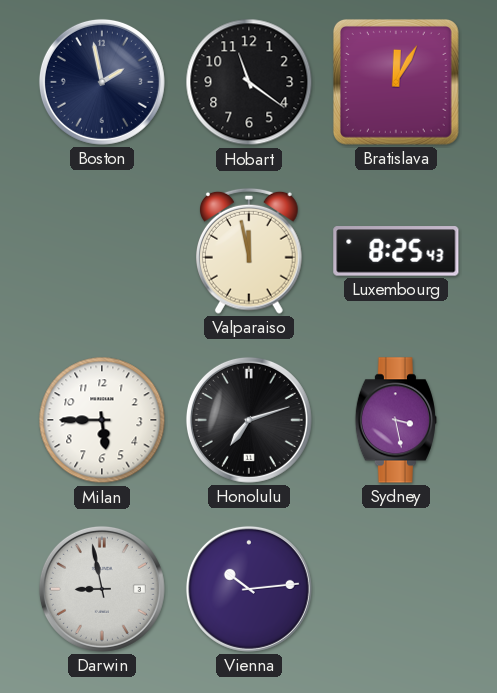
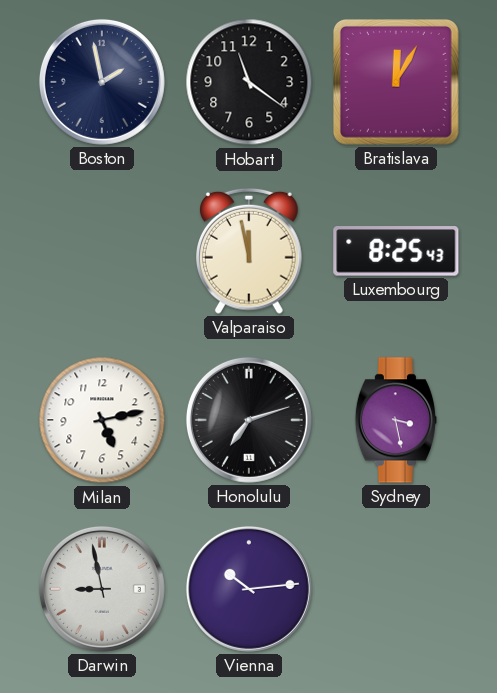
Milan: 5:45 -> 5:13 (102, 420)
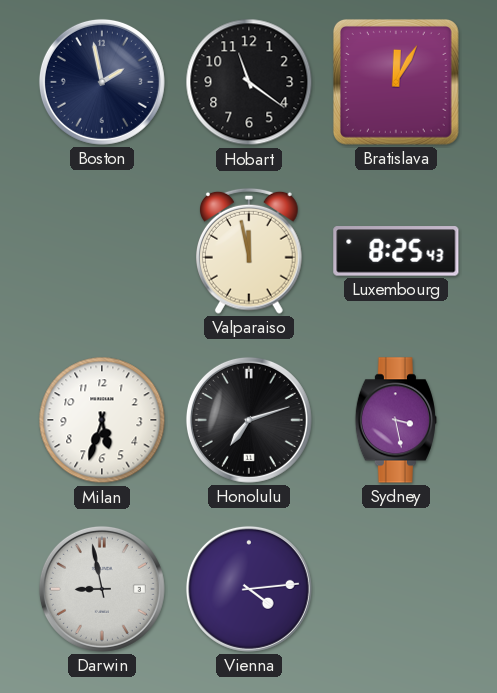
Milan: 5:13 -> 5:33 (102, 420)
Vienna: 10:14 -> 4:14 (249, 589)
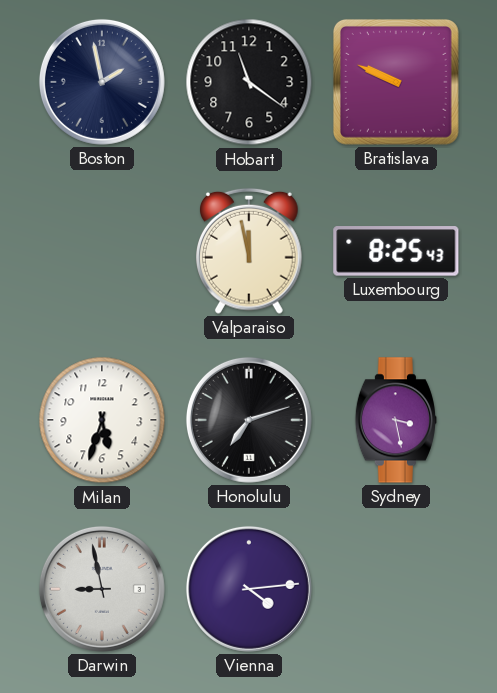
Bratislava: 12:05 -> 9:49 (396, 82)
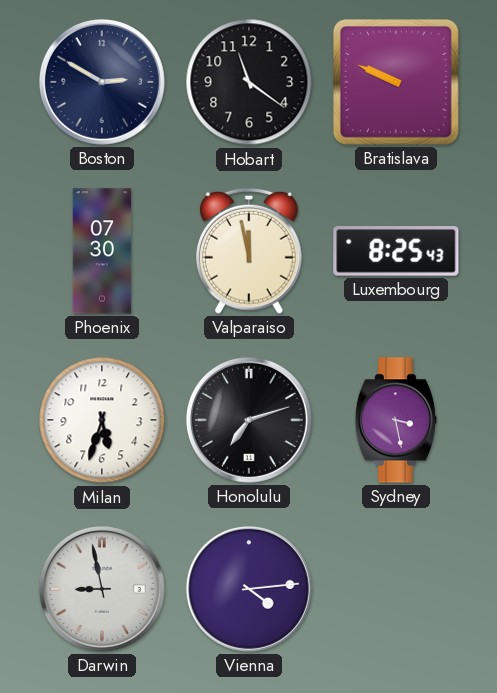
Boston: 1:58 -> 2:50 (102, 82)
Phoenix: none -> 07:30 (102, 251)
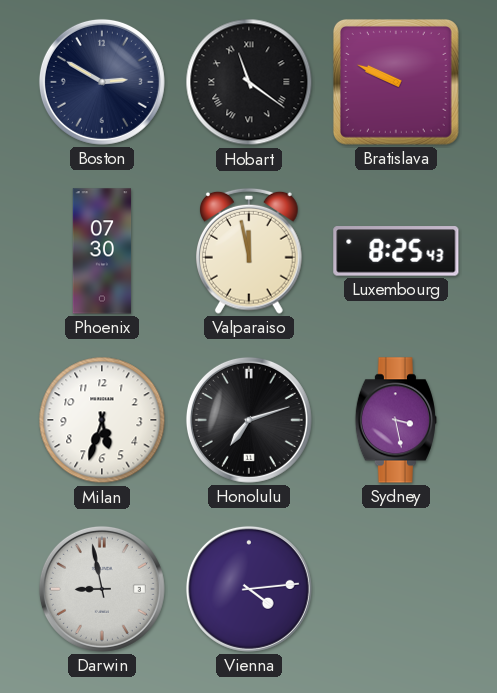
Hobart numerals: Arabic -> Roman (249, 82)
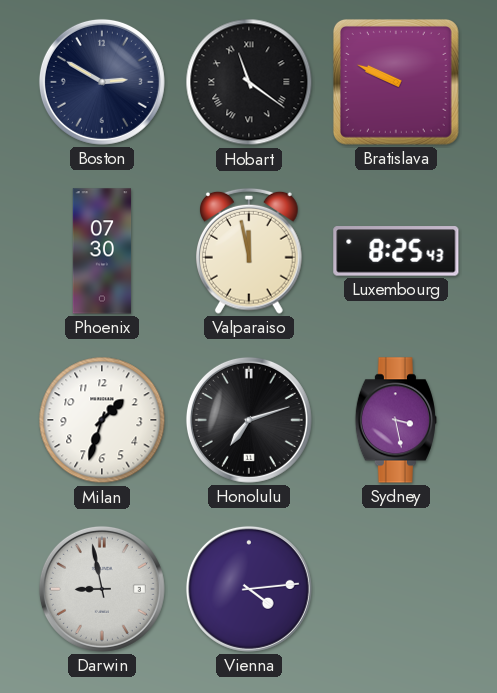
Milan: 5:33 -> 1:33 (102, 420)
